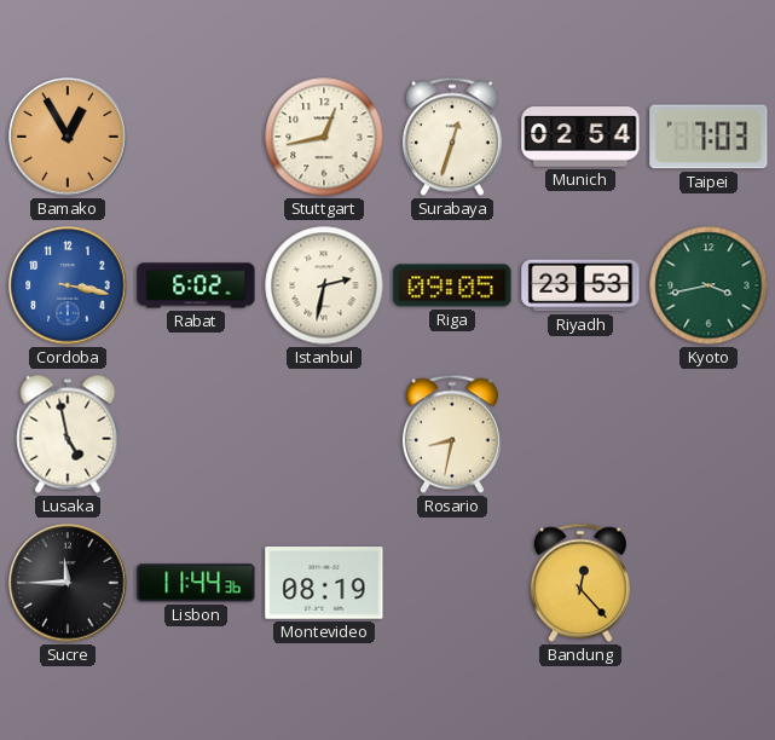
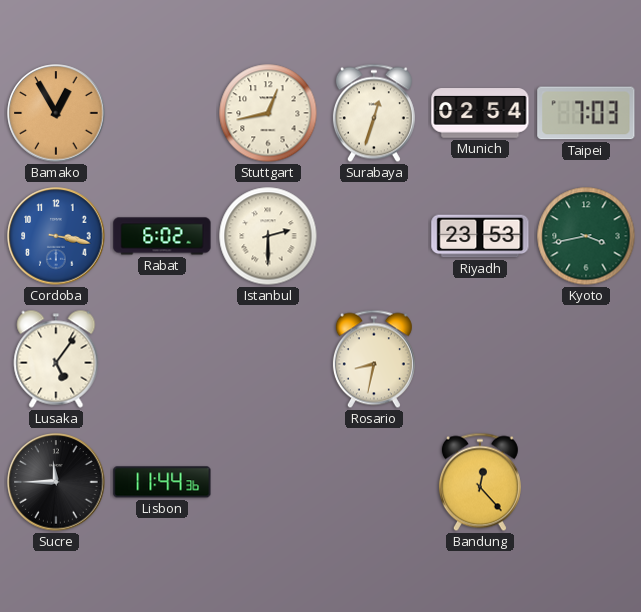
Istanbul: 2:32 -> 2:30 (268, 236)
Riga: 09:05 -> none (452, 285)
Lusaka: 4:58 -> 5:06 (56, 359)
Montevideo: 08:19 -> none (324, 584)
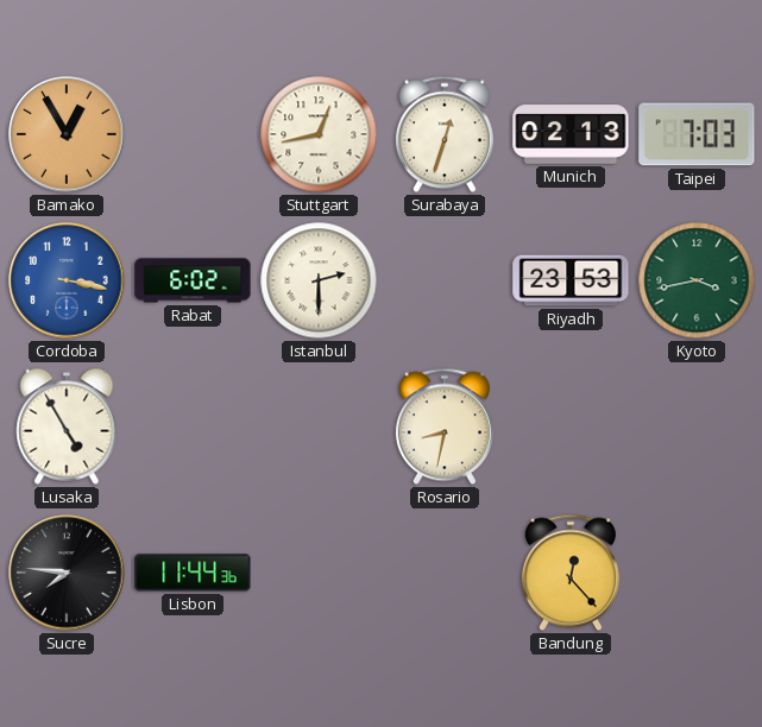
Munich: 02:54 -> 02:13 (571, 134)
Lusaka: 5:06 -> 4:55 (67, 426)
Sucre: 11:45 -> 7:46 (67, 573)
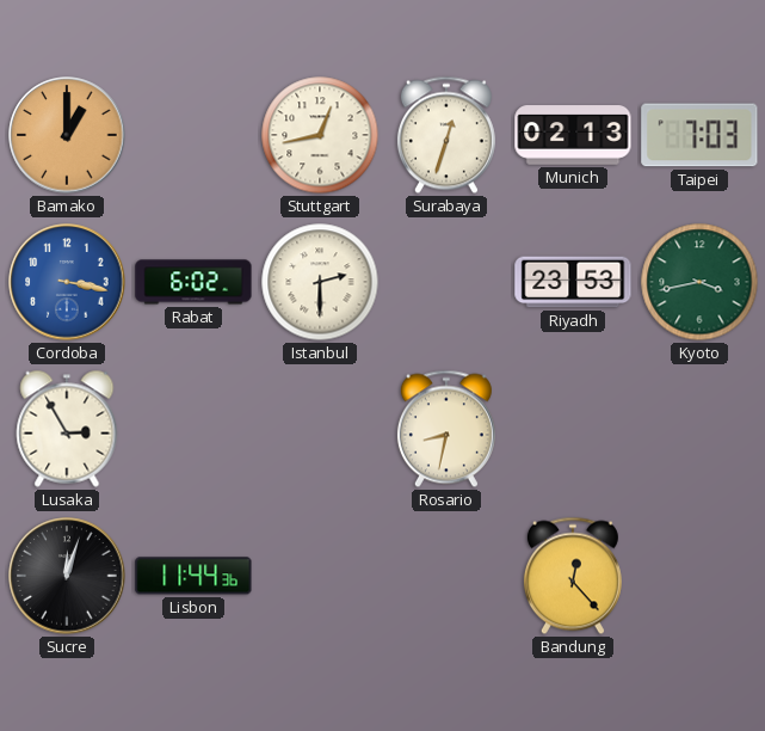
Bamako: 12:55 -> 1:00 (67, 135)
Lusaka: 4:55 -> 2:55 (67, 429)
Sucre: 7:46 -> 12:03 (67, 576)
